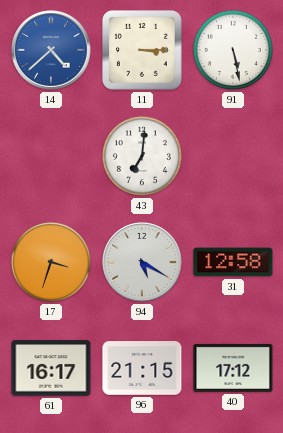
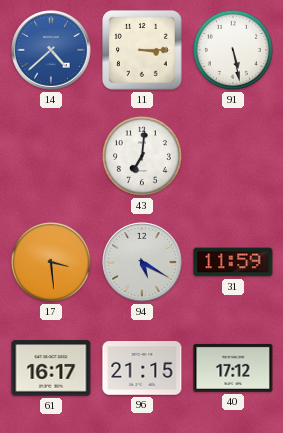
17: 3:33 -> 3:29 (51, 262)
31: 12:58 -> 11:59 (233, 262)
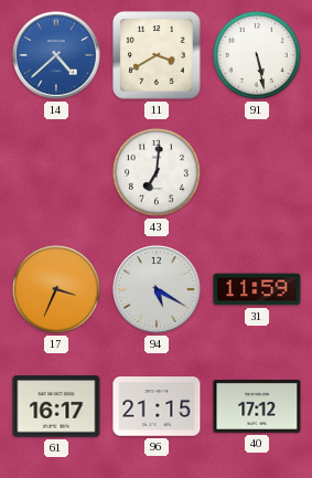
11: 3:15 -> 3:40 (158, 56)
17: 3:29 -> 3:34 (56, 289)
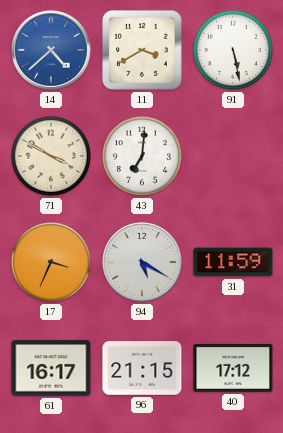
71: none -> 3:50 (51, 156)
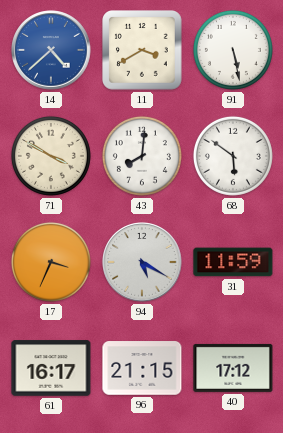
43: 7:01 -> 8:01 (142, 156)
68: none -> 5:51 (233, 156)
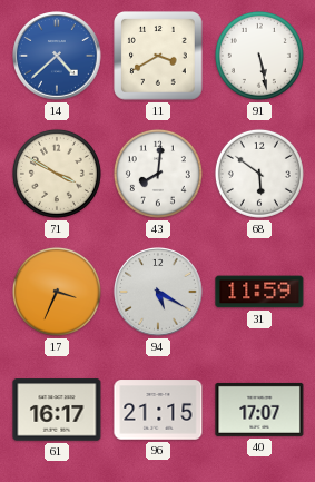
40: 17:12 -> 17:07 (259, 410)
